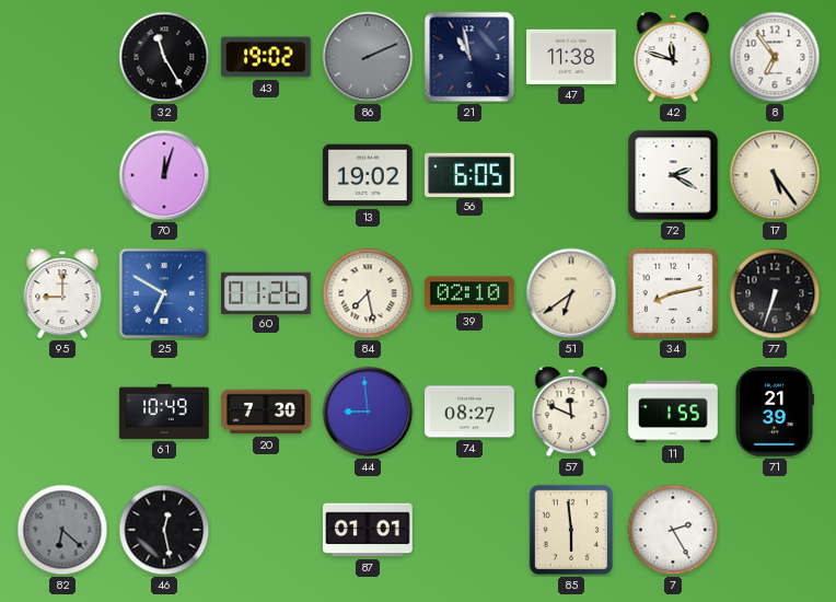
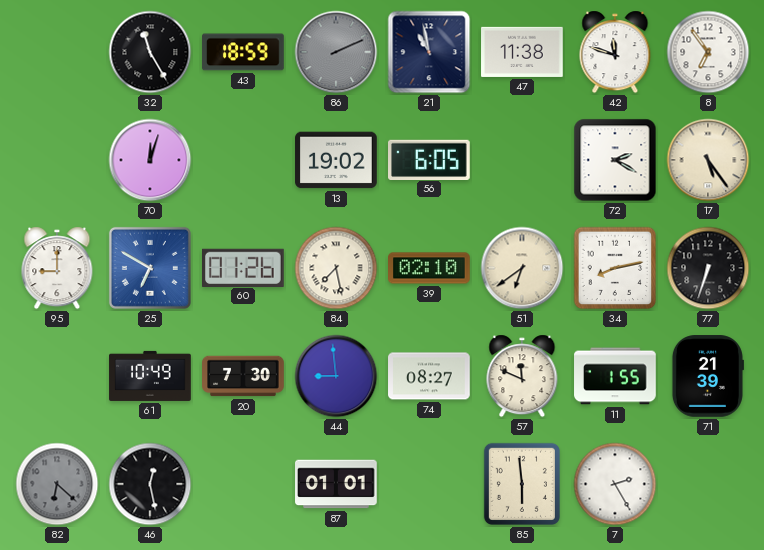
43: 19:02 -> 18:59 (243, 52)
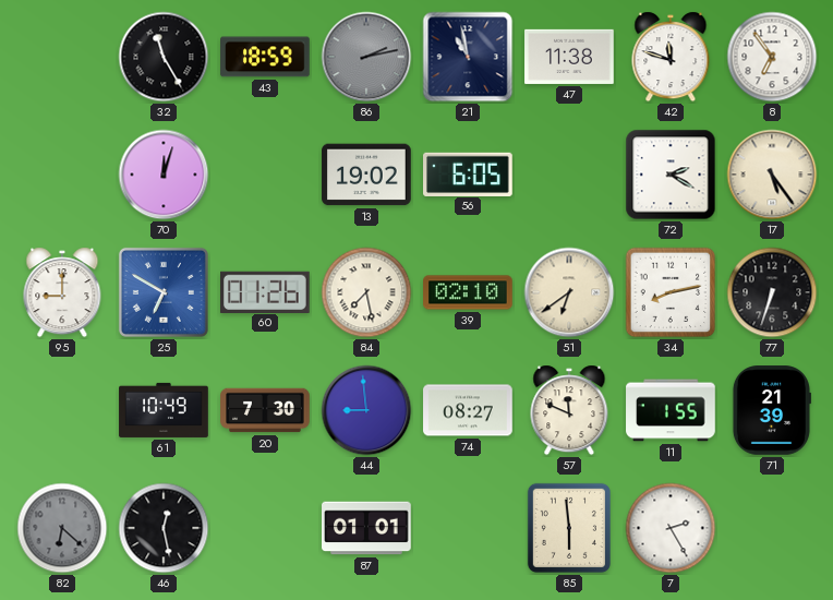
86: 2:11 -> 2:13 (366, 57)
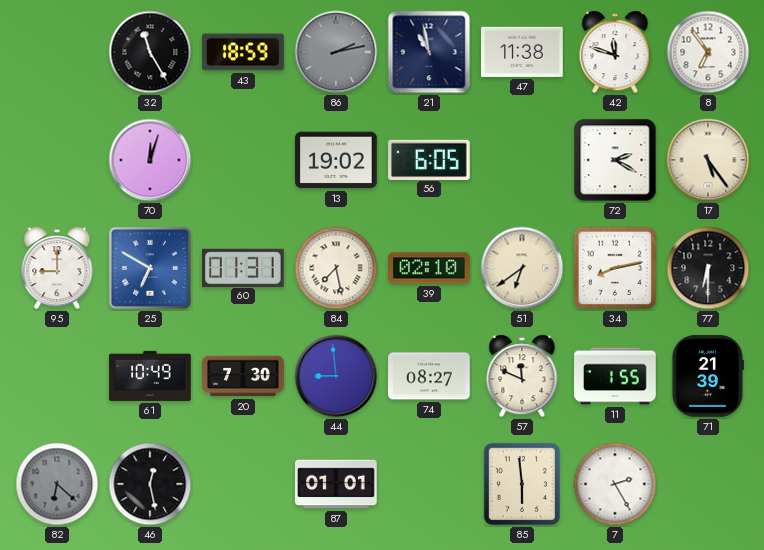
60: 01:26 -> 01:31 (244, 267)
77: 6:33 -> 6:30 (708, 268)
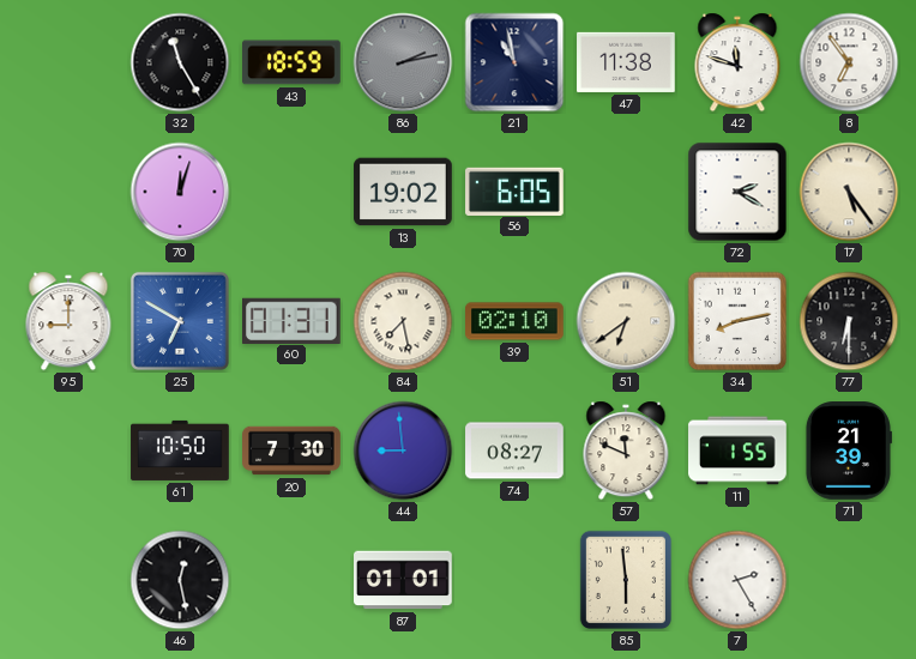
61: 10:49 -> 10:50 (180, 451)
82: 6:22 -> none (57, 484)
